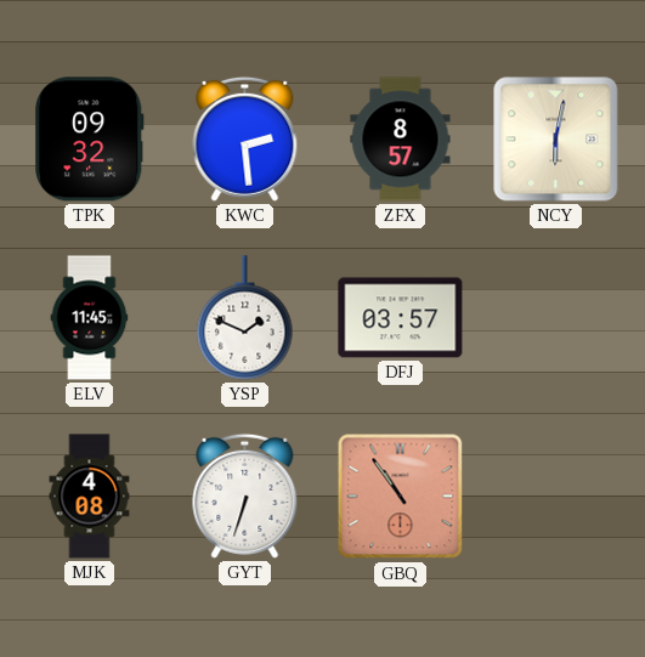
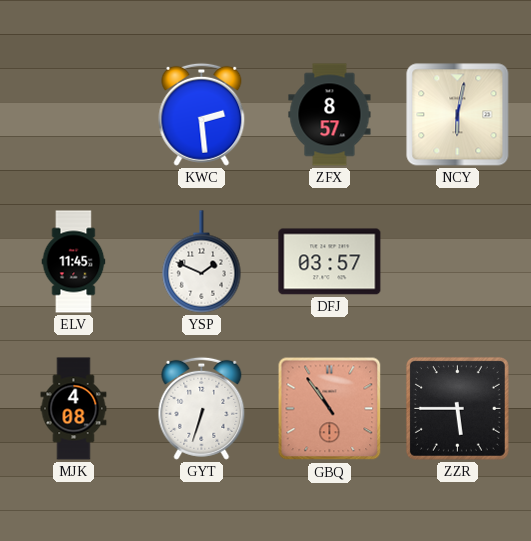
TPK: 09:32 -> none (90, 140)
ZZR: none -> 5:45 (457, 408)
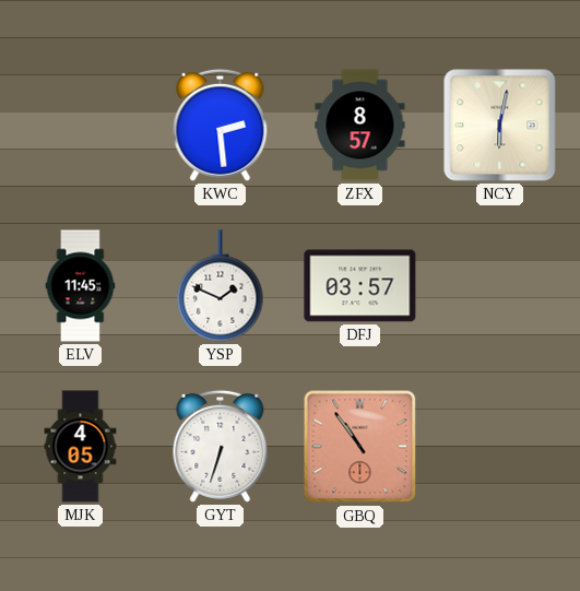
MJK: 4:08 -> 4:05 (81, 447)
ZZR: 5:45 -> none (457, 408)
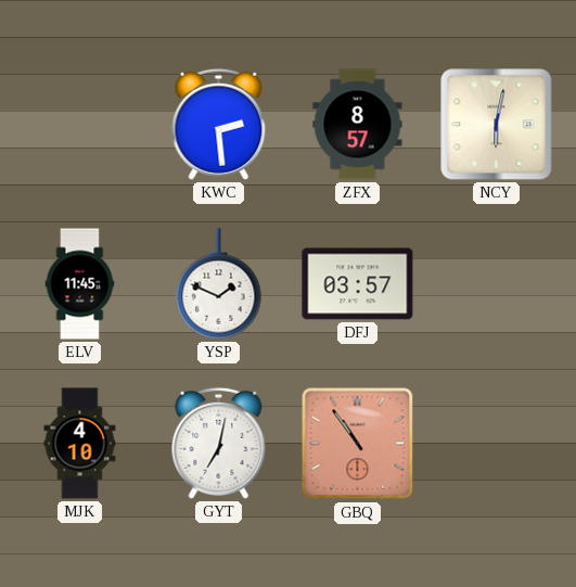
MJK: 4:05 -> 4:10 (80, 444)
GYT: 6:33 -> 7:02 (219, 443)
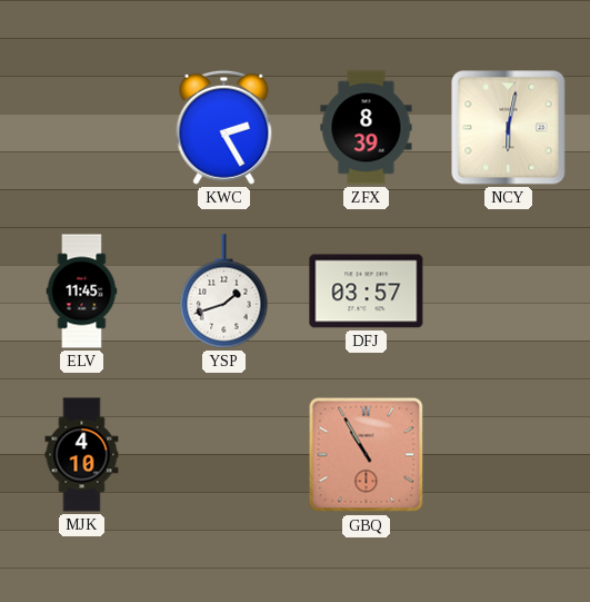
KWC: 2:29 -> 2:25 (224, 127)
ZFX: 8:57 -> 8:39 (367, 128)
YSP: 1:49 -> 1:42 (224, 292)
GYT: 7:02 -> none (219, 443)
GBQ: 10:54 -> 10:55 (367, 455)
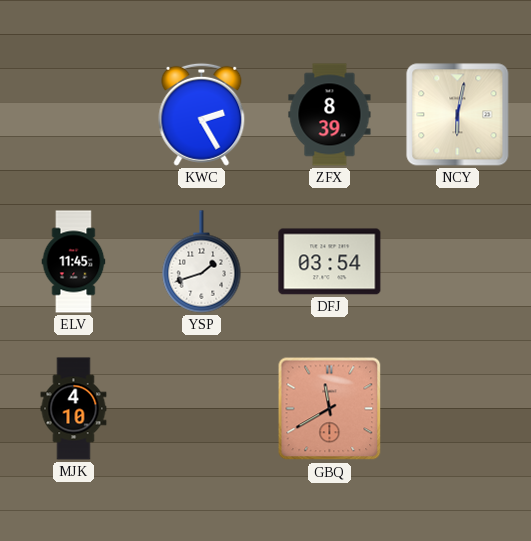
DFJ: 03:57 -> 03:54 (330, 262)
GBQ: 10:55 -> 11:40 (330, 409)
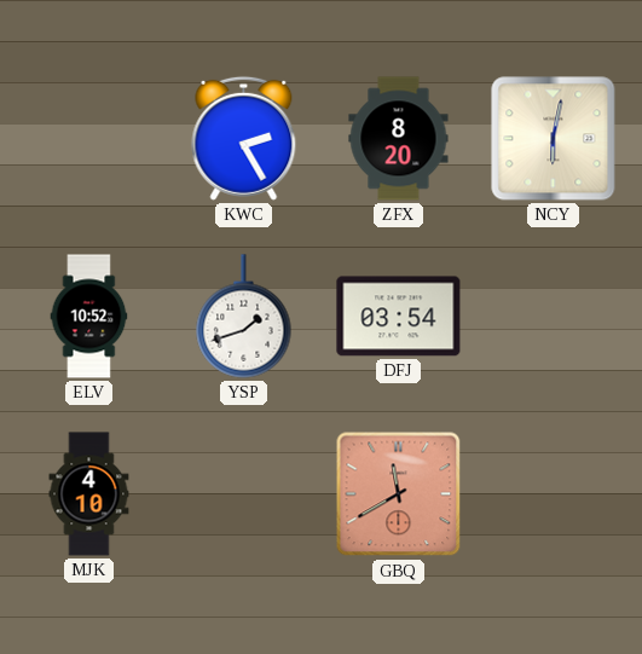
ZFX: 8:39 -> 8:20 (399, 139)
ELV: 11:45 -> 10:52 (89, 317)
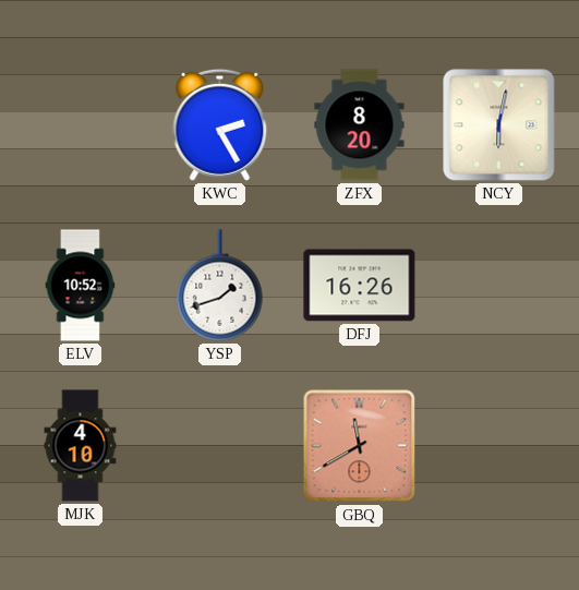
DFJ: 03:54 -> 16:26 (360, 286)
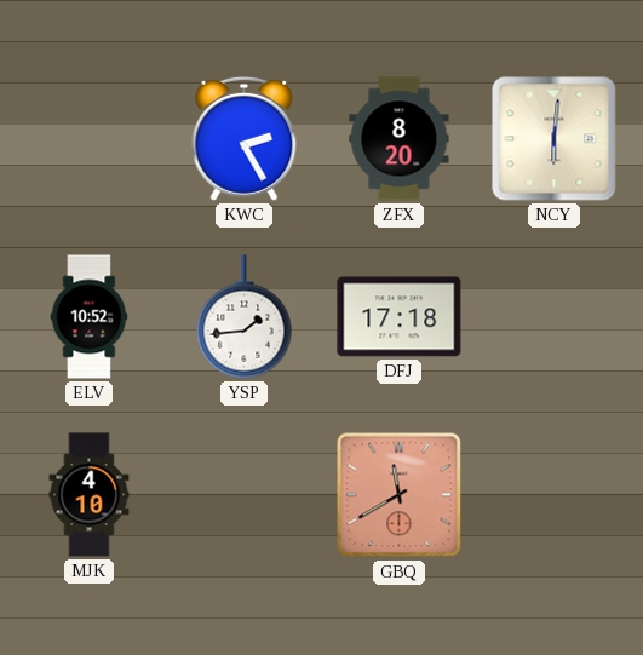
NCY: 6:02 -> 6:01 (555, 139)
YSP: 1:42 -> 1:44 (245, 317)
DFJ: 16:26 -> 17:18 (400, 317)
